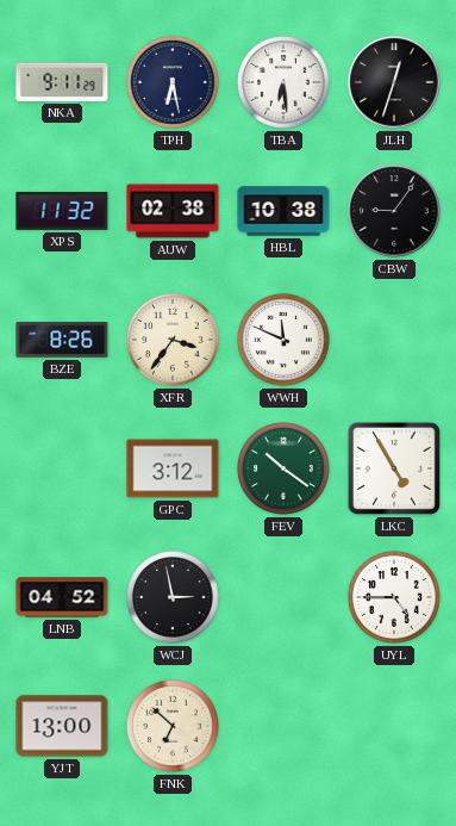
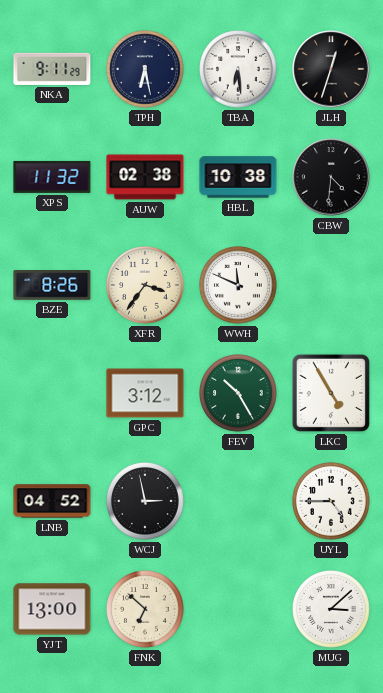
CBW: 9:06 -> 4:31 (331, 177)
FEV: 10:21 -> 10:25 (238, 393)
MUG: none -> 3:08 (331, 609)
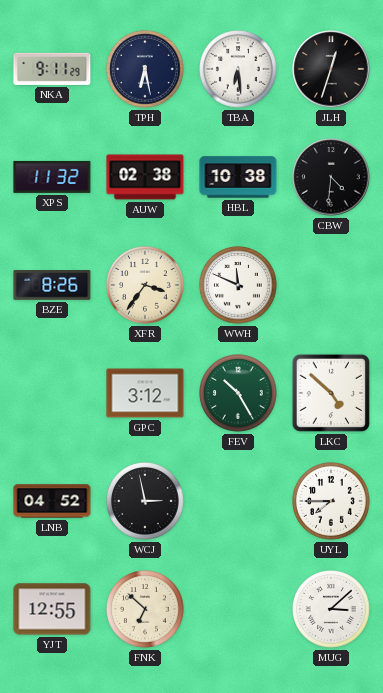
LKC: 4:55 -> 4:52 (331, 393)
UYL: 4:45 -> 7:45 (331, 501)
YJT: 13:00 -> 12:55 (52, 609)
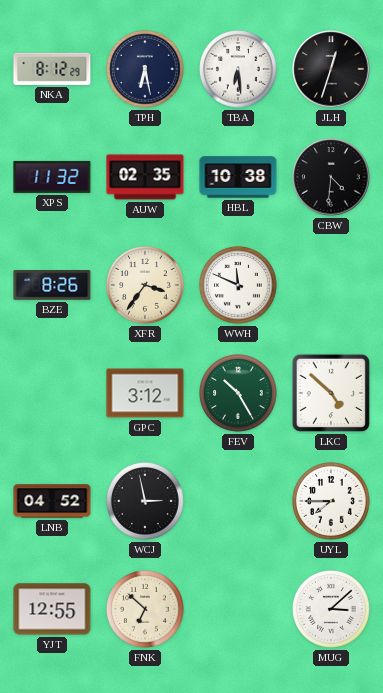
NKA: 9:11 -> 8:12 (52, 69)
AUW: 02:38 -> 02:35 (145, 177)
